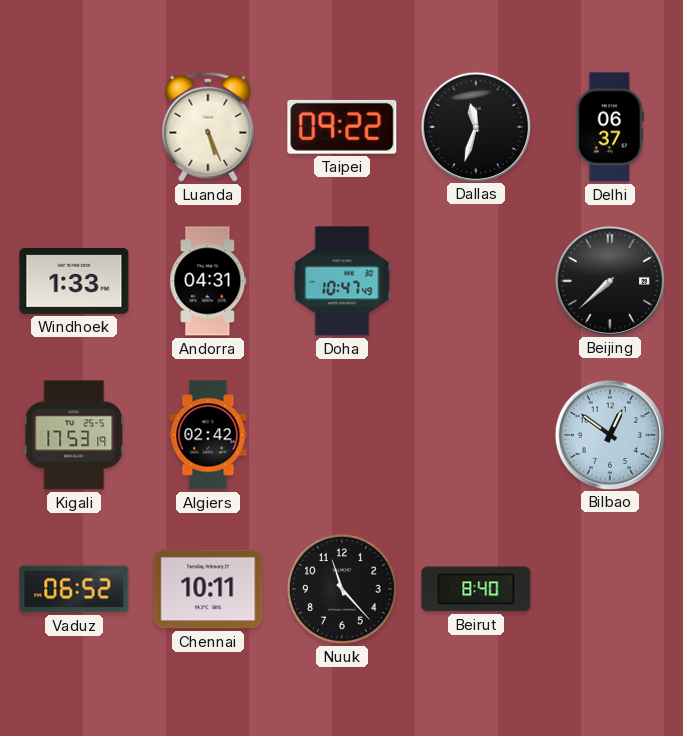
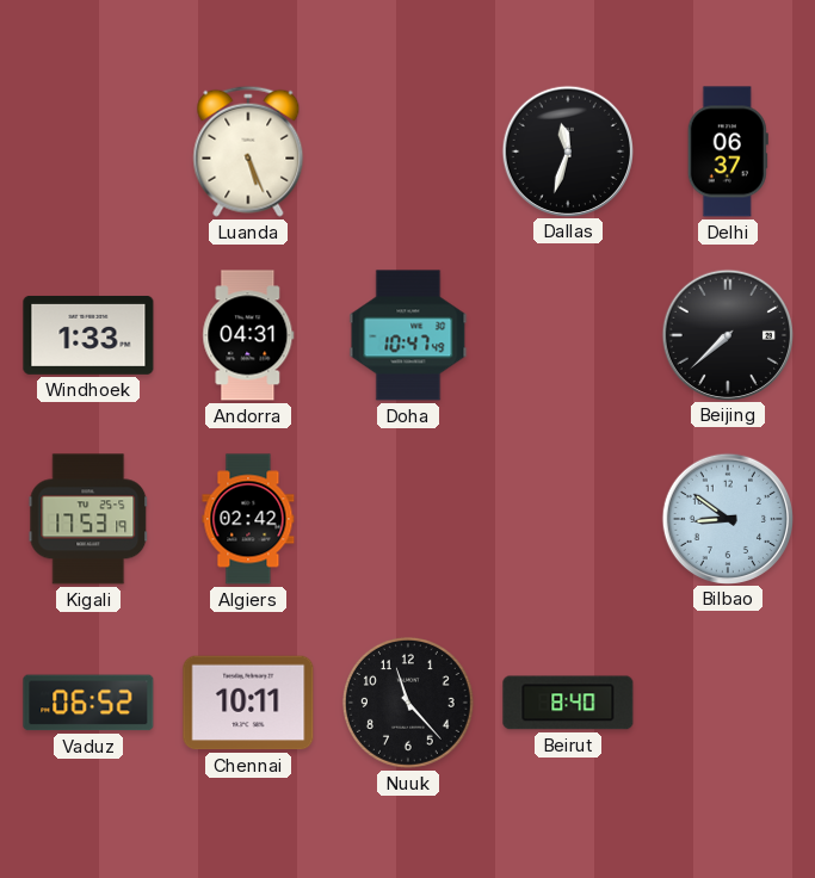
Taipei: 09:22 -> none (342, 127)
Bilbao: 12:51 -> 8:51 (727, 518)
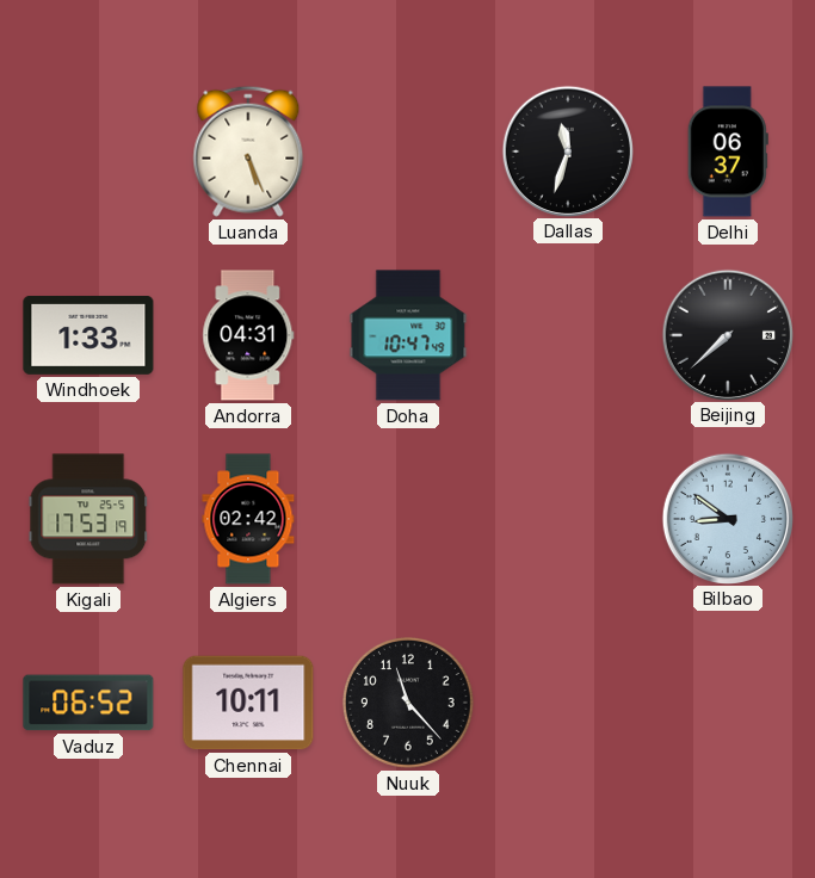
Beirut: 8:40 -> none (568, 703)
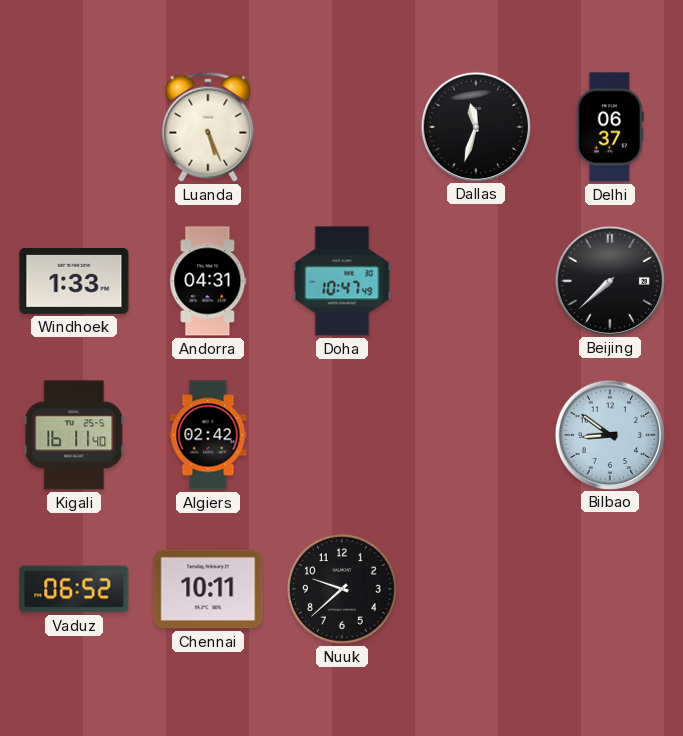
Kigali: 17:53 -> 16:11 (74, 435)
Nuuk: 11:23 -> 9:38 (342, 589)
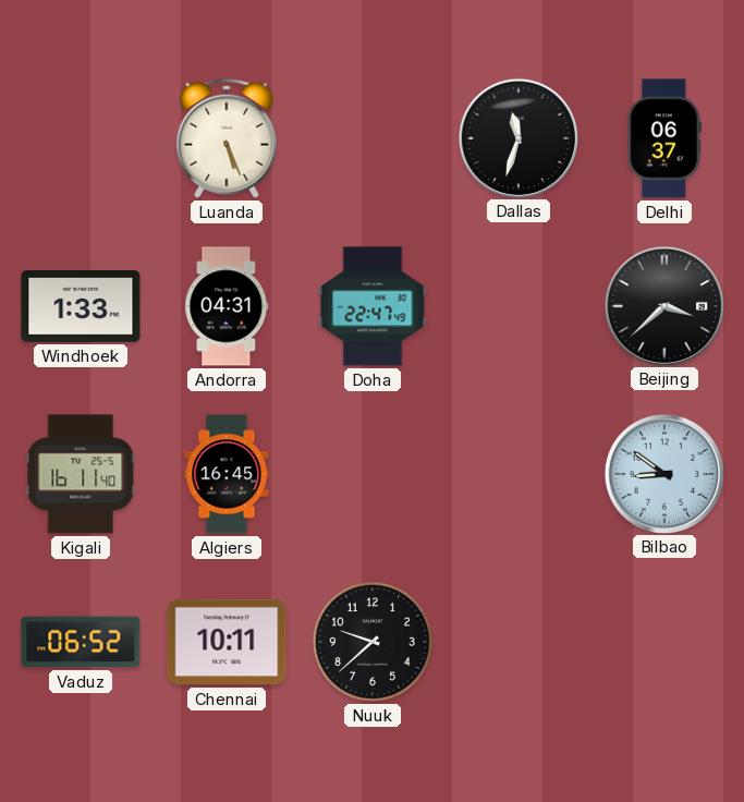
Doha: 10:47 -> 22:47 (373, 306)
Beijing: 7:38 -> 3:38 (663, 305)
Algiers: 02:42 -> 16:45 (227, 474)
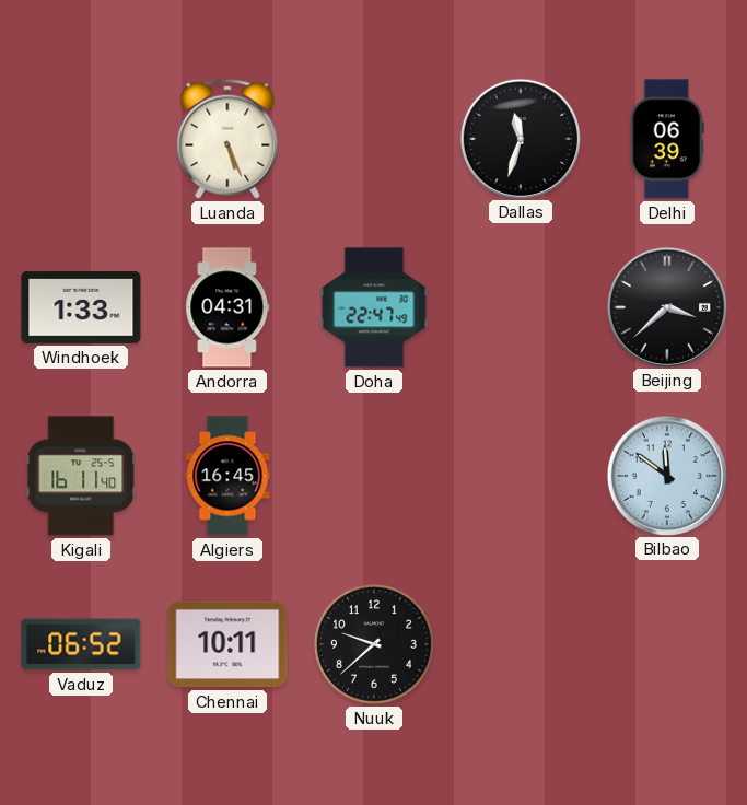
Delhi: 06:37 -> 06:39 (667, 139)
Bilbao: 8:51 -> 11:51 (666, 475)
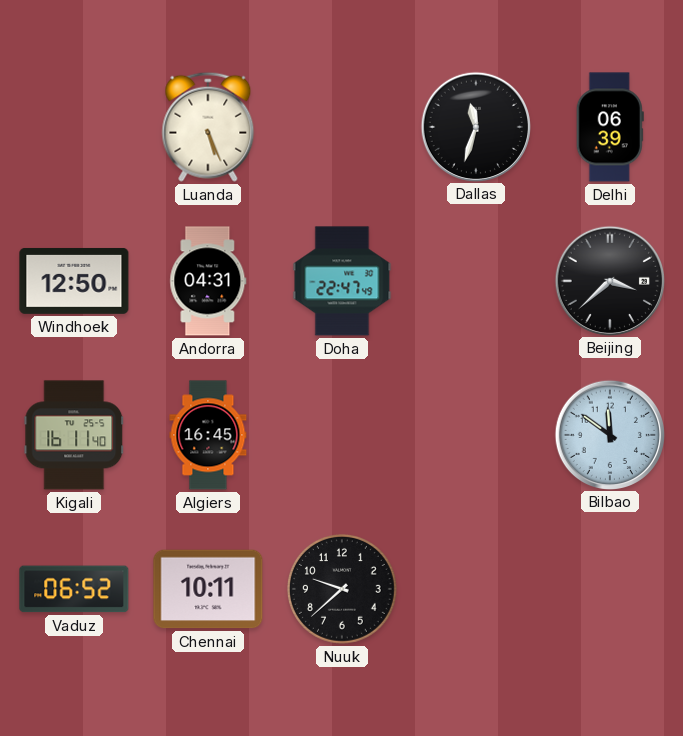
Windhoek: 1:33 -> 12:50 (74, 281)
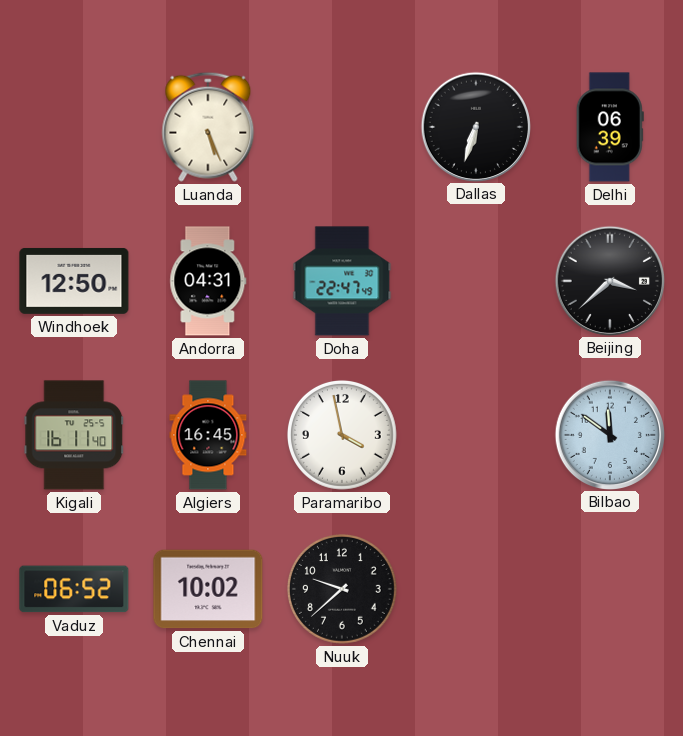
Dallas: 11:33 -> 6:33 (475, 126)
Paramaribo: none -> 3:58 (342, 435)
Chennai: 10:11 -> 10:02 (208, 589)
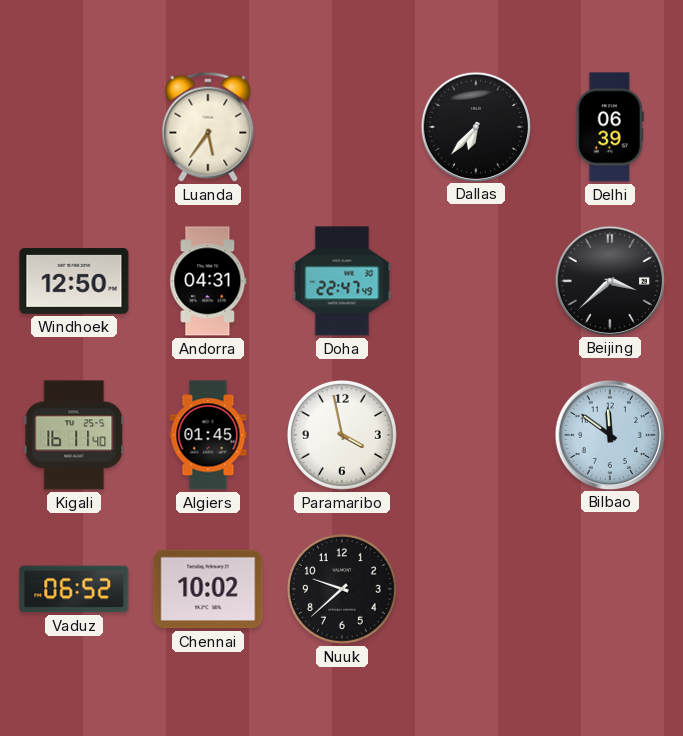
Luanda: 5:26 -> 5:36 (208, 127)
Dallas: 6:33 -> 6:37 (475, 126)
Algiers: 16:45 -> 01:45 (208, 435)
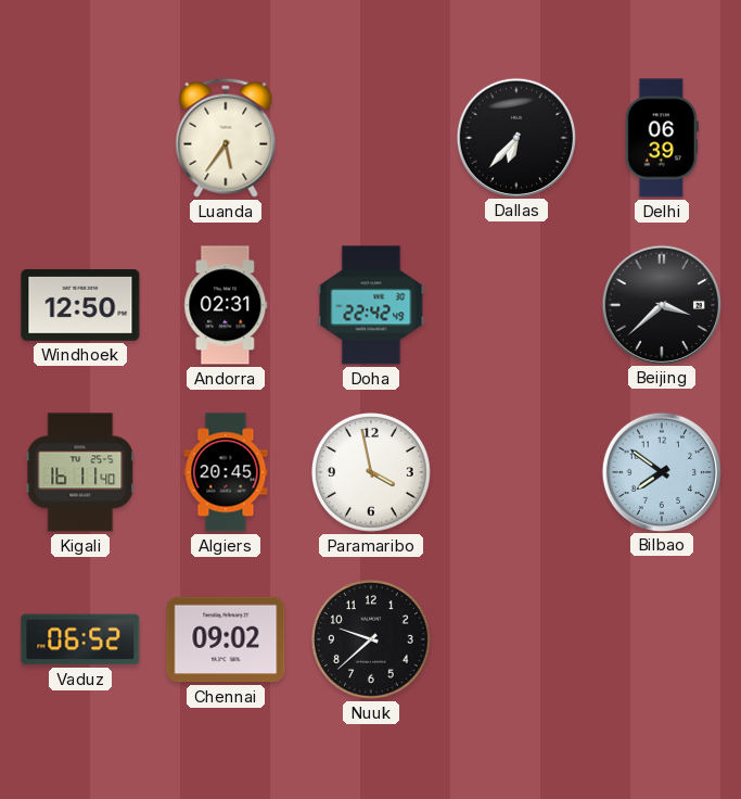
Andorra: 04:31 -> 02:31 (226, 305)
Doha: 22:47 -> 22:42 (371, 305)
Algiers: 01:45 -> 20:45 (226, 472)
Bilbao: 11:51 -> 7:51 (661, 471)
Chennai: 10:02 -> 09:02 (226, 639)
